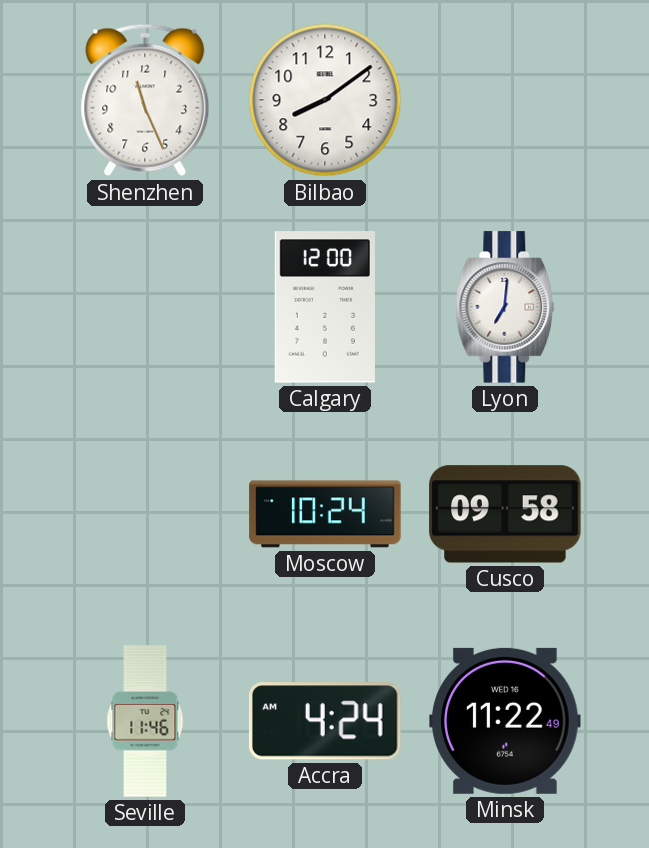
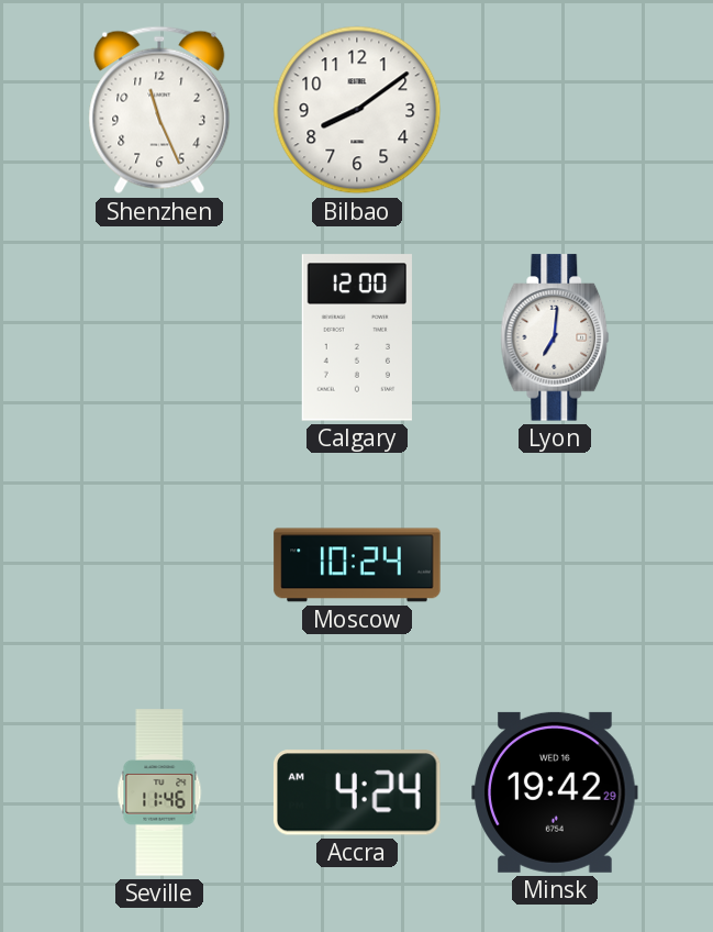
Cusco: 09:58 -> none (505, 514)
Minsk: 11:22 -> 19:42 (555, 792)
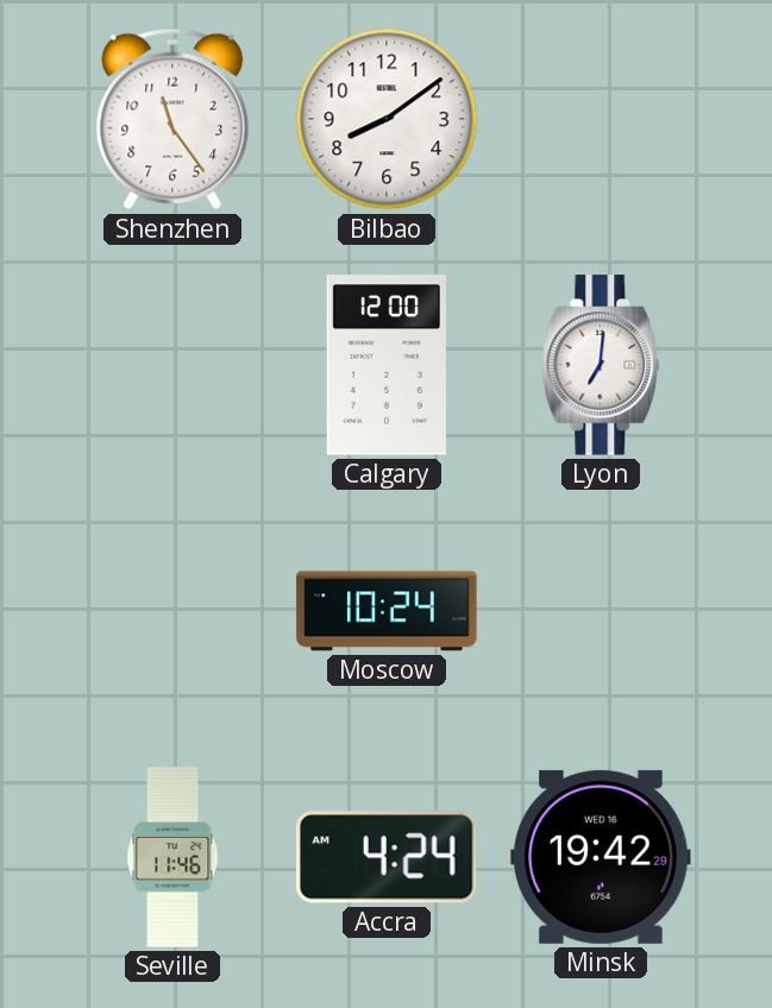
Shenzhen: 11:26 -> 11:24 (172, 119)
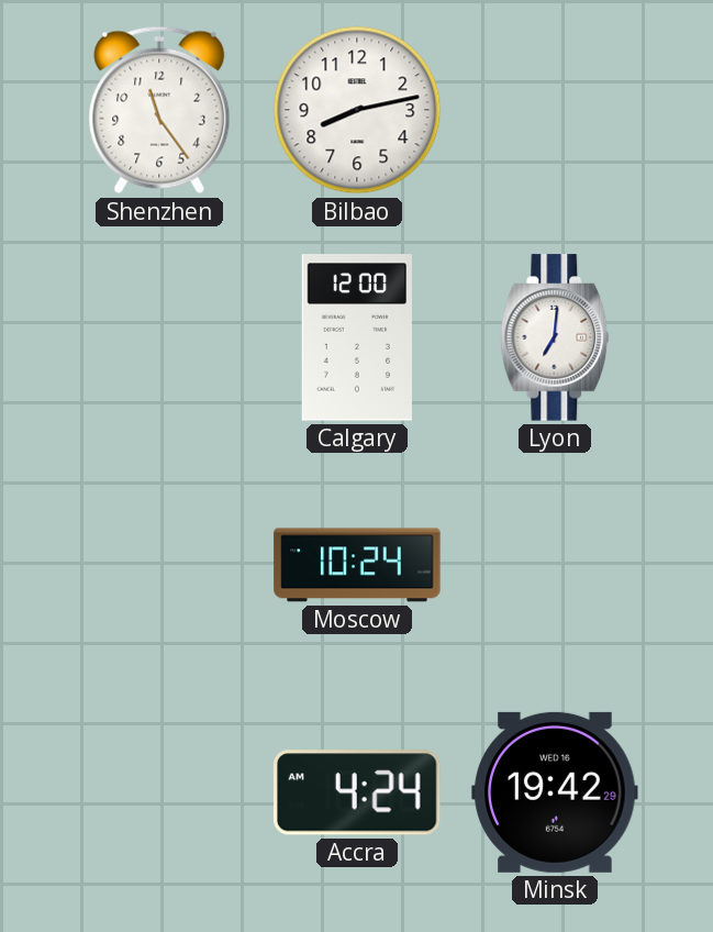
Bilbao: 8:09 -> 8:13 (357, 110)
Seville: 11:46 -> none (172, 857)
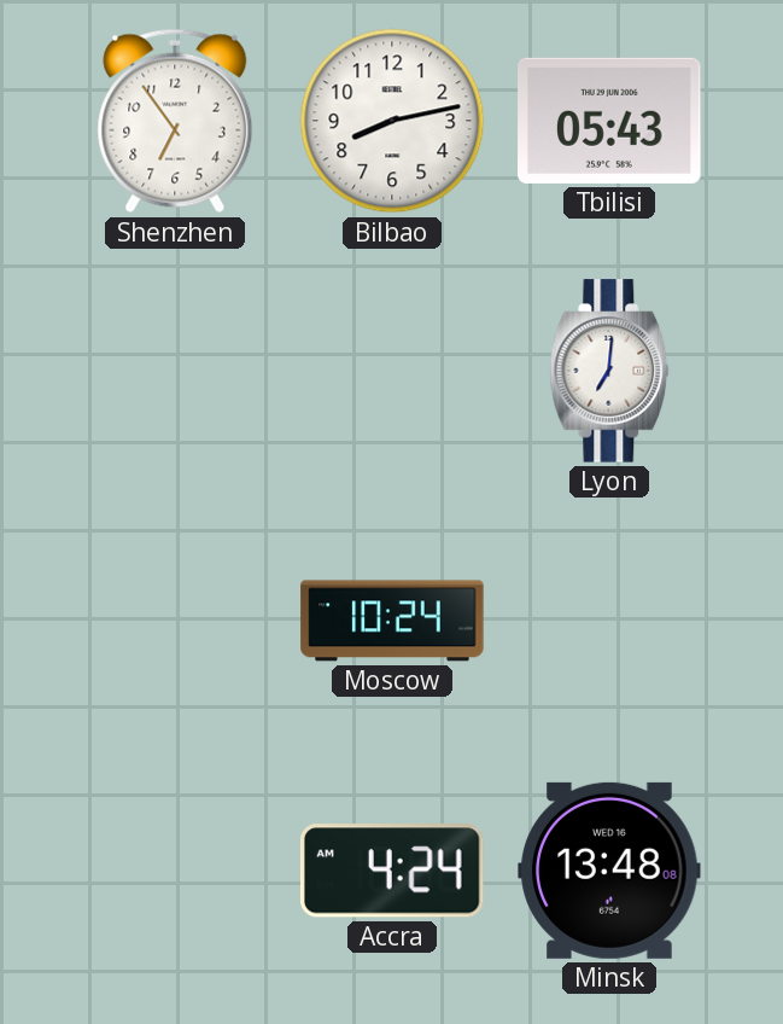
Shenzhen: 11:24 -> 6:54 (175, 121)
Tbilisi: none -> 05:43 (609, 121)
Calgary: 12:00 -> none (357, 337)
Minsk: 19:42 -> 13:48 (609, 871)
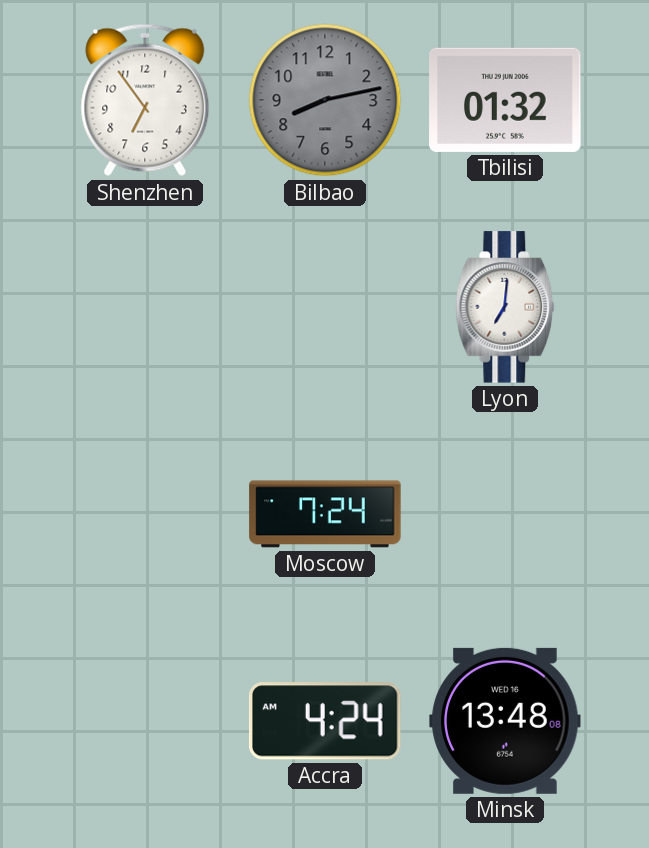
Bilbao dial: white -> grey (325, 100)
Tbilisi: 05:43 -> 01:32 (505, 100)
Moscow: 10:24 -> 7:24 (325, 514)
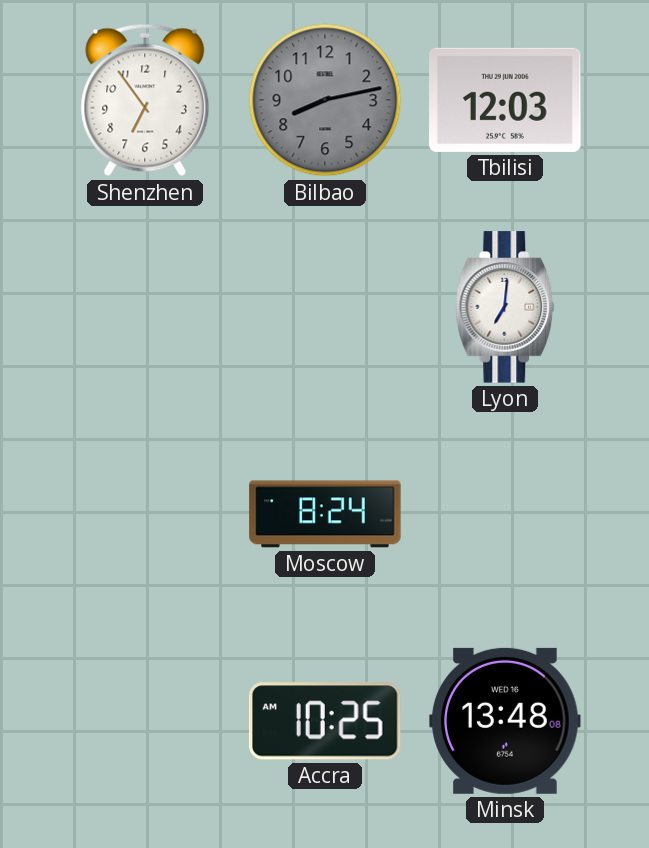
Tbilisi: 01:32 -> 12:03 (505, 100)
Moscow: 7:24 -> 8:24 (325, 514)
Accra: 4:24 -> 10:25 (325, 721)
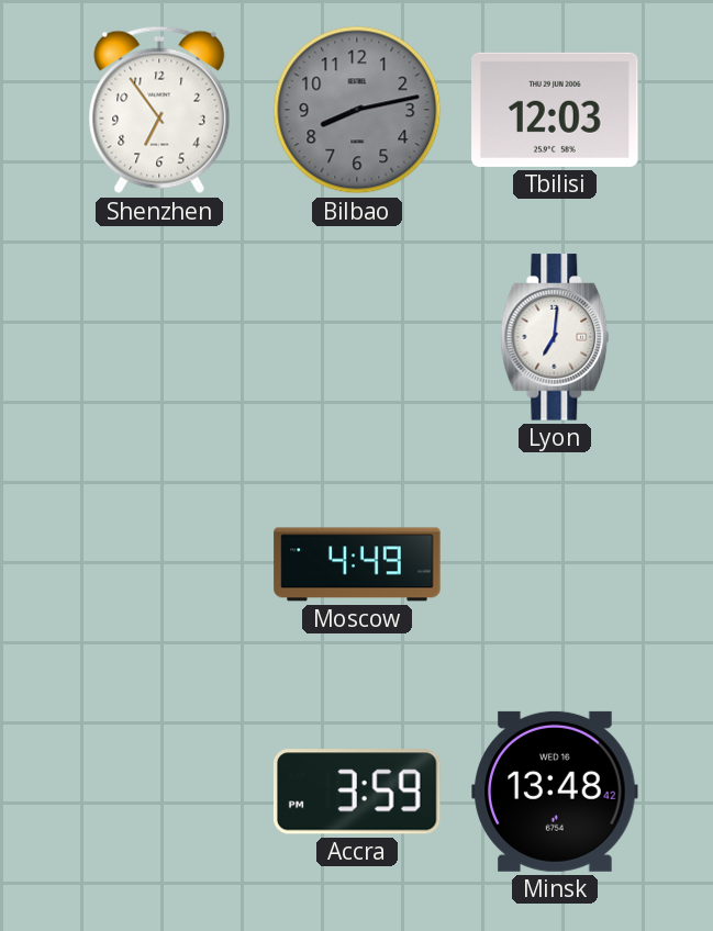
Moscow: 8:24 -> 4:49 (357, 564)
Accra: 10:25 -> 3:59 (357, 792)
Minsk: 13:48:08 -> 13:48:42 (555, 792)
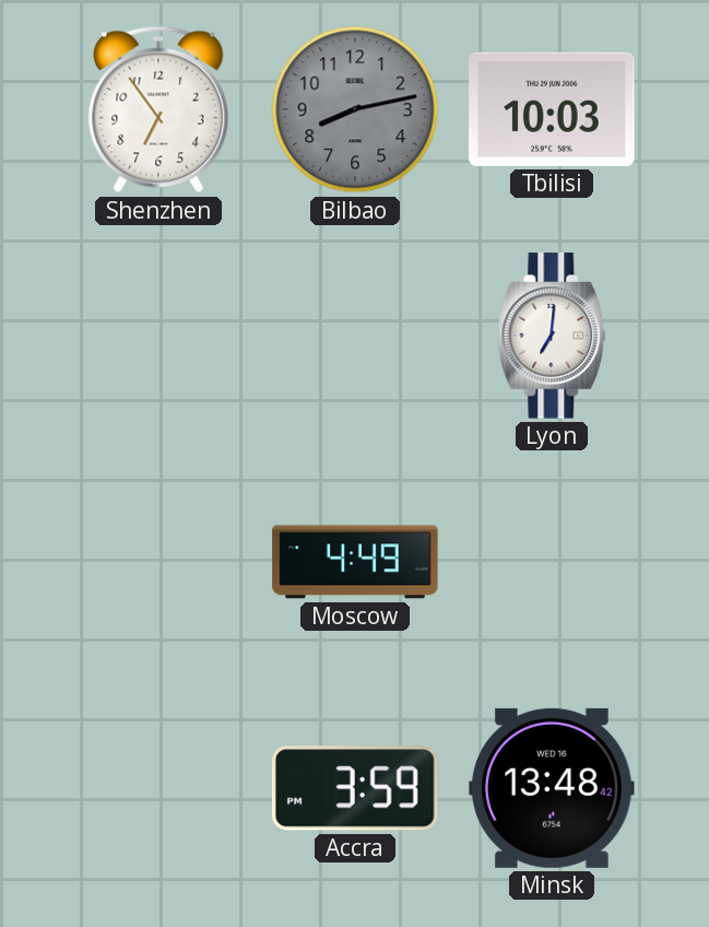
Tbilisi: 12:03 -> 10:03 (552, 109)
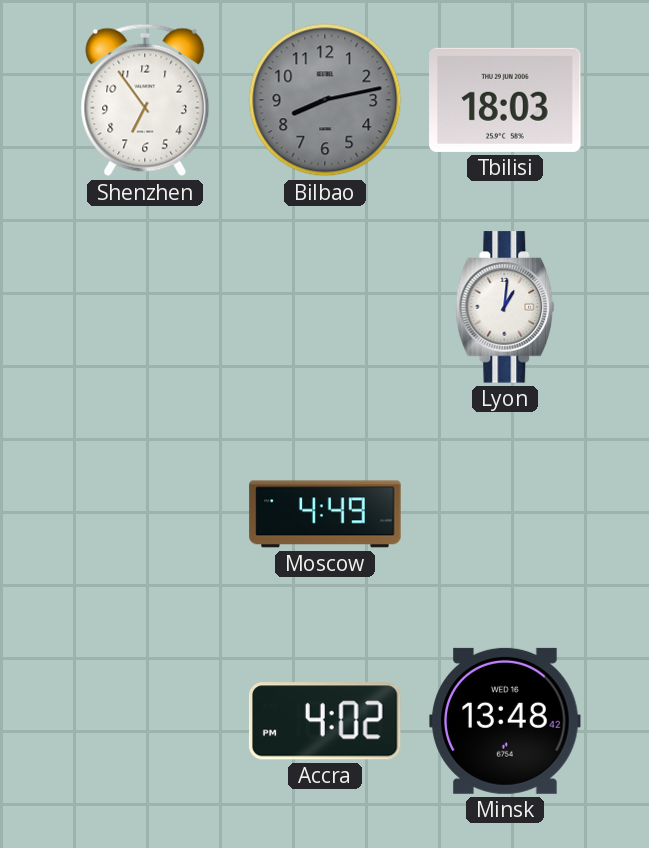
Tbilisi: 10:03 -> 18:03 (505, 100)
Lyon: 7:01 -> 1:01 (505, 307)
Accra: 3:59 -> 4:02 (325, 721)
